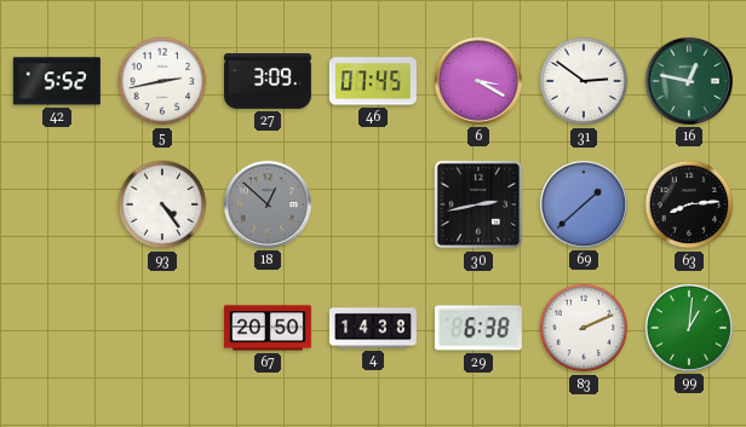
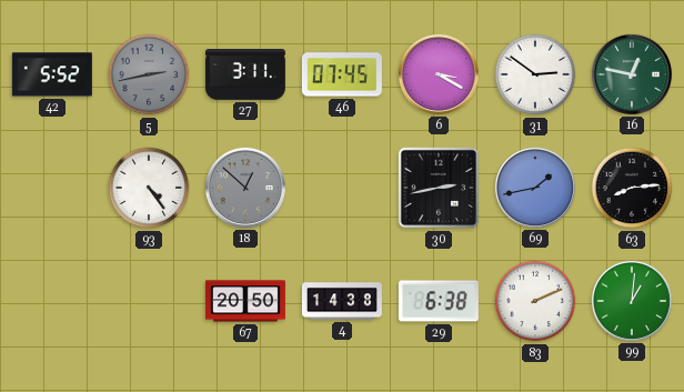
5 dial: white -> grey (149, 74)
27: 3:09 -> 3:11 (245, 76)
69: 1:38 -> 1:43 (535, 188)
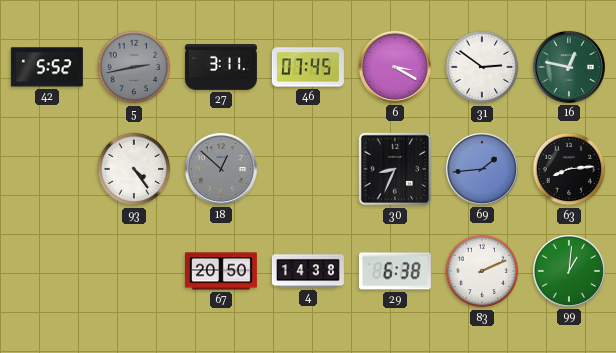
30: 2:43 -> 8:34 (395, 169)
69: 1:43 -> 1:44 (482, 169)
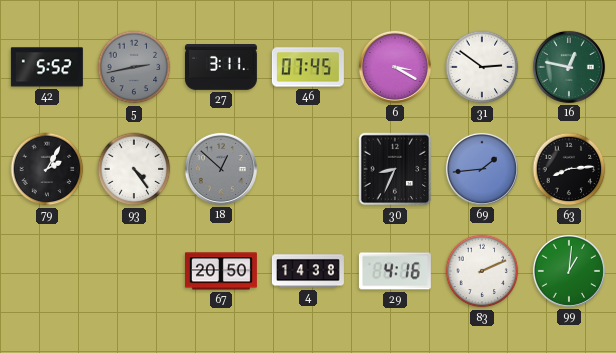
79: none -> 2:05 (47, 169)
29: 6:38 -> 4:16 (395, 271)
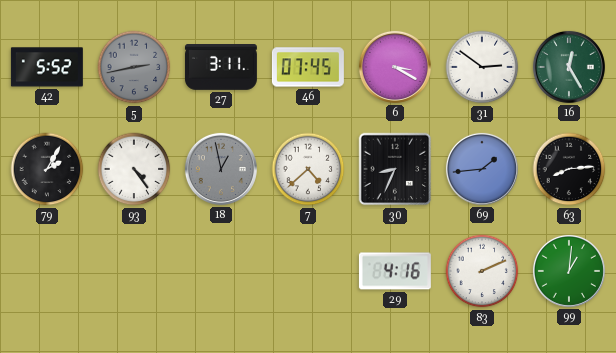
16: 12:47 -> 12:25 (569, 67)
18: 12:52 -> 12:58 (221, 169)
7: none -> 4:38 (308, 169)
67: 20:50 -> none (221, 271)
4: 14:38 -> none (308, 271)
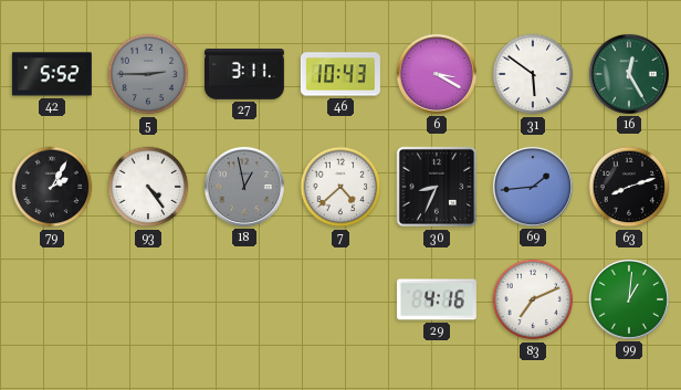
5: 2:43 -> 2:45 (148, 74)
46: 07:45 -> 10:43 (340, 74)
31: 2:51 -> 5:51 (533, 74)
63: 8:14 -> 8:12 (629, 187)
83: 2:11 -> 7:11 (533, 299)
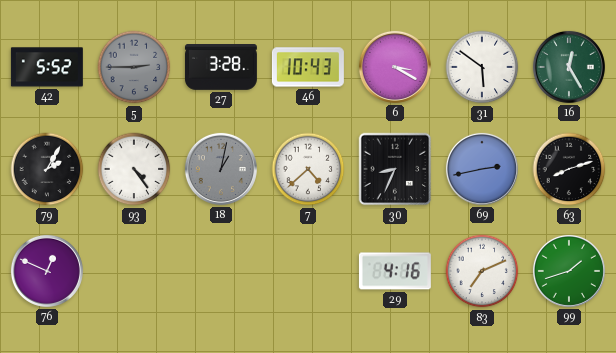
27: 3:11 -> 3:28 (221, 68)
18: 12:58 -> 1:02 (221, 169)
69: 1:44 -> 2:43 (482, 169)
76: none -> 12:49 (47, 271)
99: 1:01 -> 1:42 (569, 271)
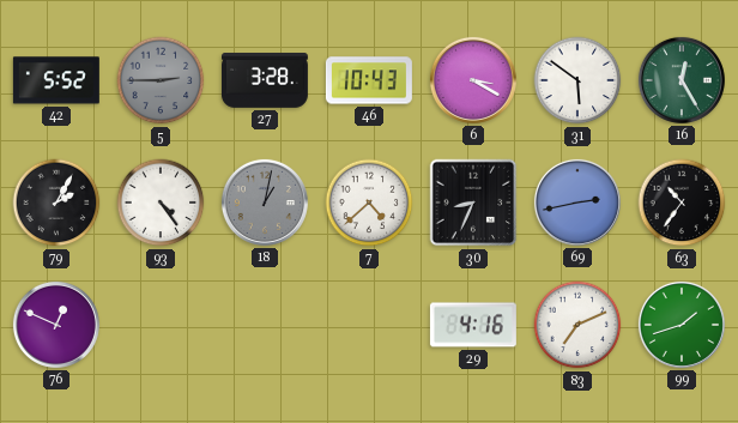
63: 8:12 -> 10:36 (682, 203)
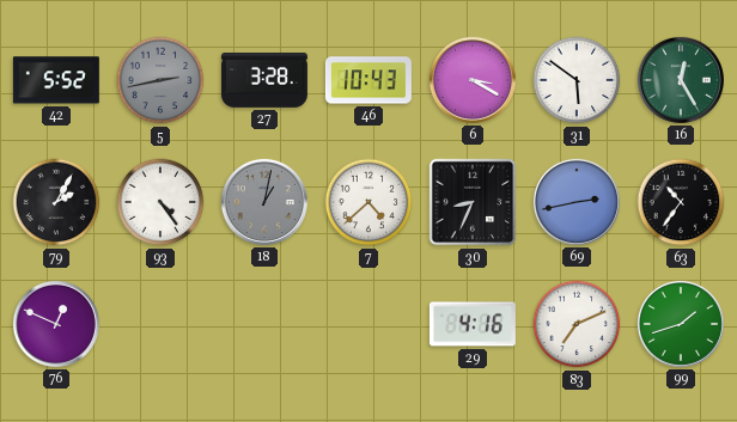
5: 2:45 -> 2:43 (160, 80)
